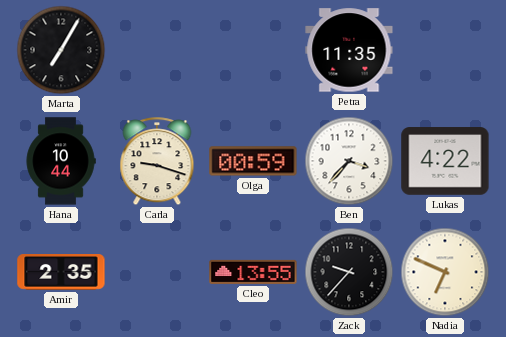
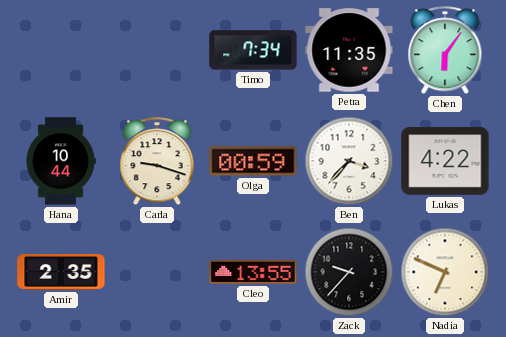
Marta: 7:05 -> none (61, 50)
Timo: none -> 7:34 (253, 50)
Chen: none -> 6:06 (445, 51)
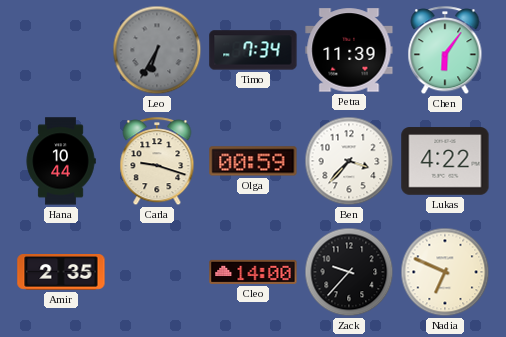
Leo: none -> 6:35 (157, 50)
Petra: 11:35 -> 11:39 (349, 50)
Cleo: 13:55 -> 14:00 (253, 272)
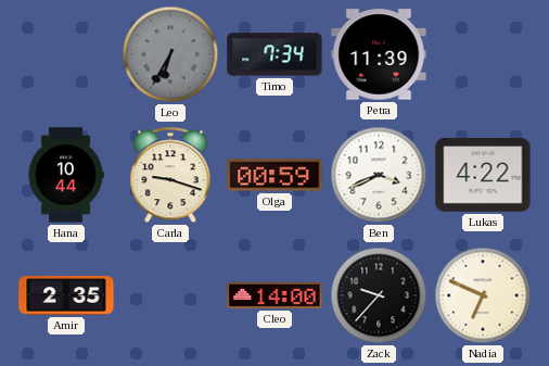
Chen: 6:06 -> none (445, 51)
Ben: 3:37 -> 3:41 (379, 175)
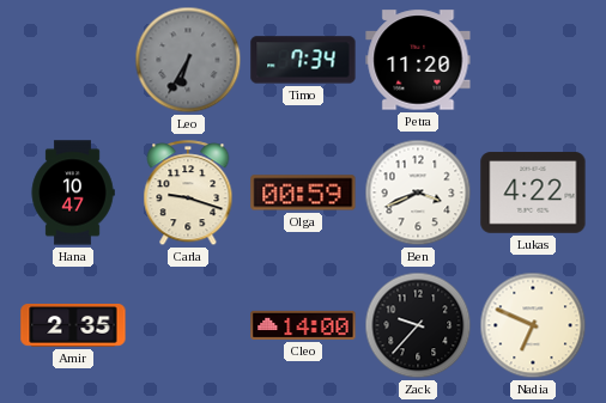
Petra: 11:39 -> 11:20 (418, 60)
Hana: 10:44 -> 10:47 (73, 193)
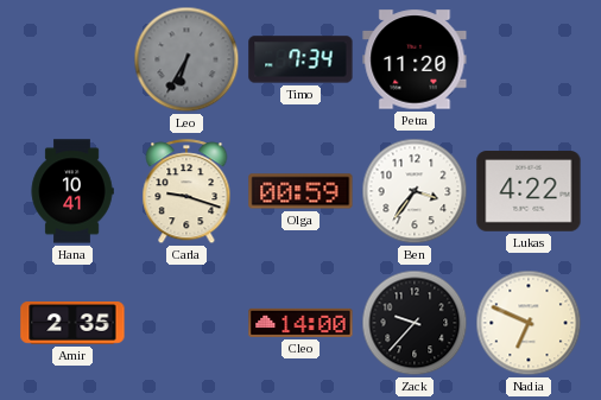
Hana: 10:47 -> 10:41 (72, 191)
Ben: 3:41 -> 3:36 (415, 191)
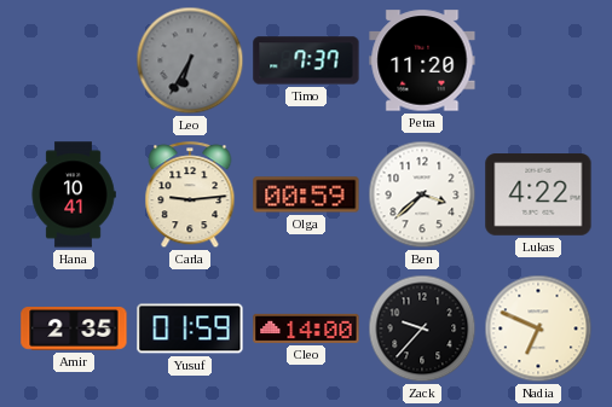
Timo: 7:34 -> 7:37 (306, 60)
Carla: 9:18 -> 9:14 (190, 196)
Ben: 3:36 -> 3:38 (422, 194)
Yusuf: none -> 01:59 (190, 328)
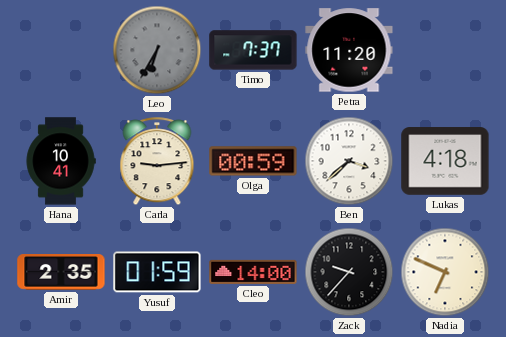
Lukas: 4:22 -> 4:18 (445, 161)
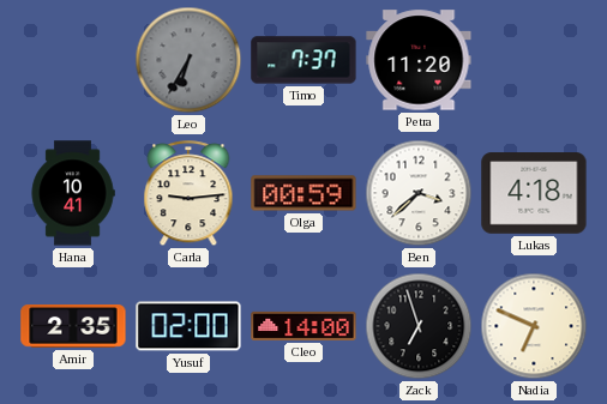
Yusuf: 01:59 -> 02:00 (188, 326)
Zack: 9:37 -> 6:57 (419, 326)
